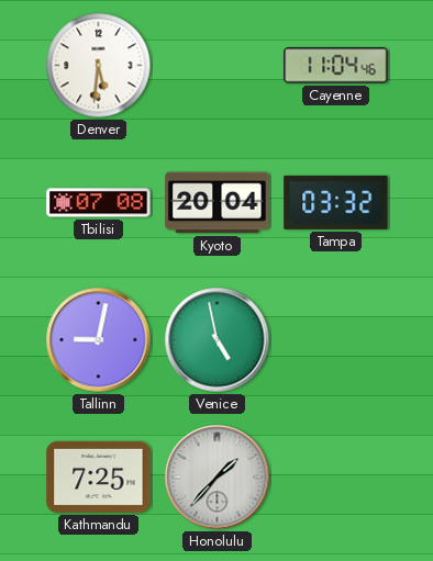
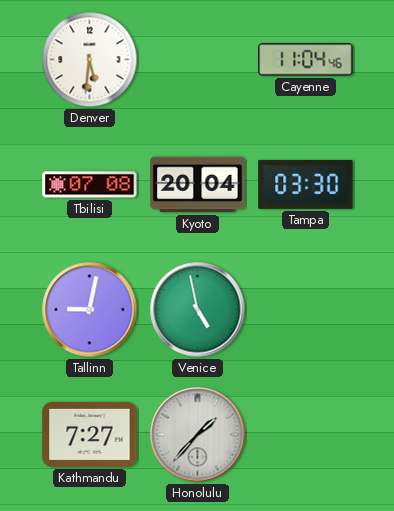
Tampa: 03:32 -> 03:30 (306, 184)
Kathmandu: 7:25 -> 7:27 (90, 434)
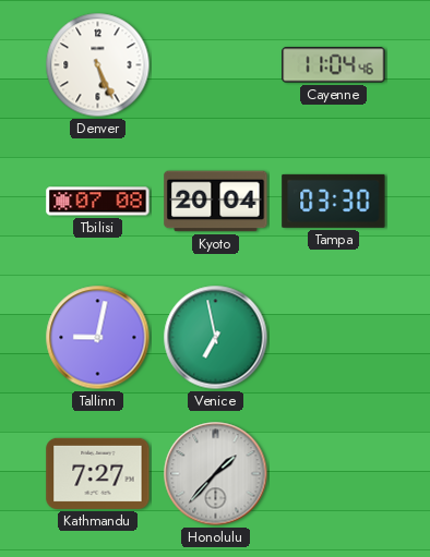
Denver: 5:31 -> 5:26 (98, 65)
Venice: 4:58 -> 6:58 (216, 338)
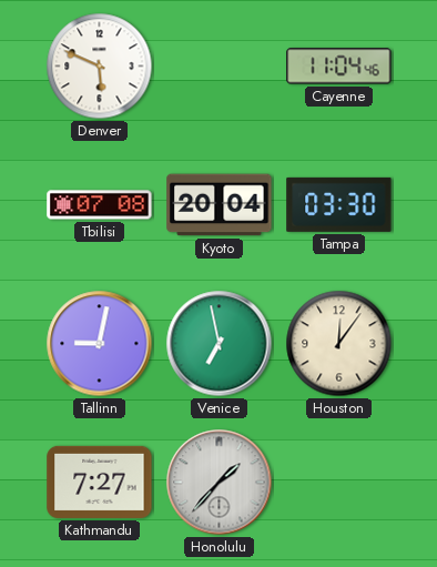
Denver: 5:26 -> 5:49 (100, 67)
Houston: none -> 12:06 (339, 344)
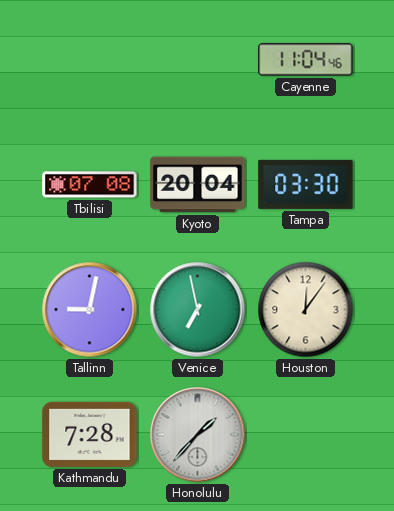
Denver: 5:49 -> none (100, 67)
Kathmandu: 7:27 -> 7:28 (90, 434)
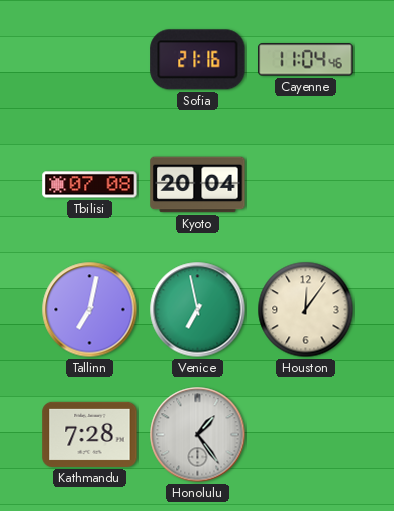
Sofia: none -> 21:16 (198, 60)
Tampa: 03:30 -> none (306, 184)
Tallinn: 9:02 -> 7:02 (90, 310)
Honolulu: 1:37 -> 1:24 (198, 435)
